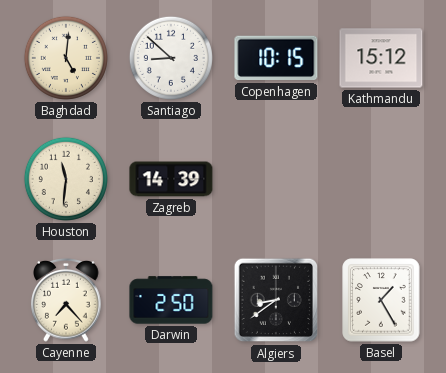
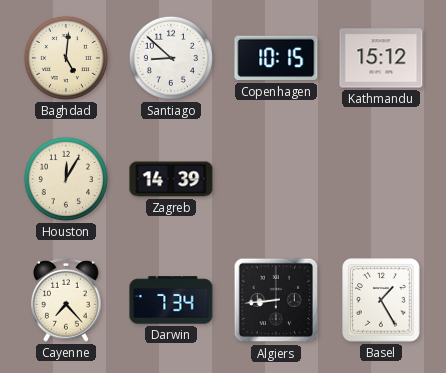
Houston: 11:31 -> 12:05 (66, 179)
Darwin: 2:50 -> 7:34 (171, 300)
Algiers: 8:39 -> 8:44 (276, 300)
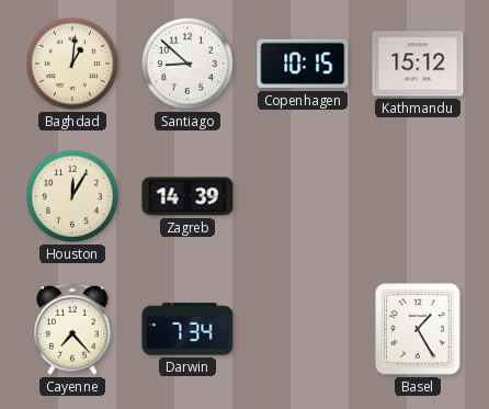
Baghdad: 5:01 -> 1:01 (72, 64)
Algiers: 8:44 -> none (276, 300)
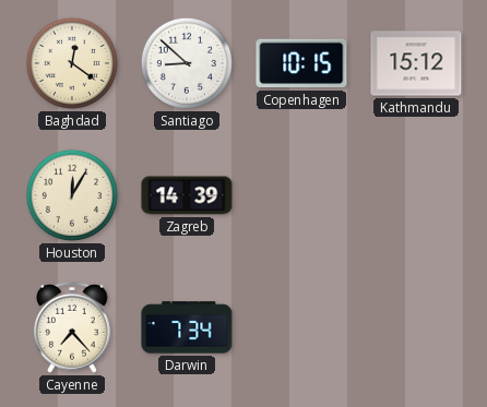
Baghdad: 1:01 -> 12:21 (72, 63)
Basel: 1:25 -> none (418, 329)
